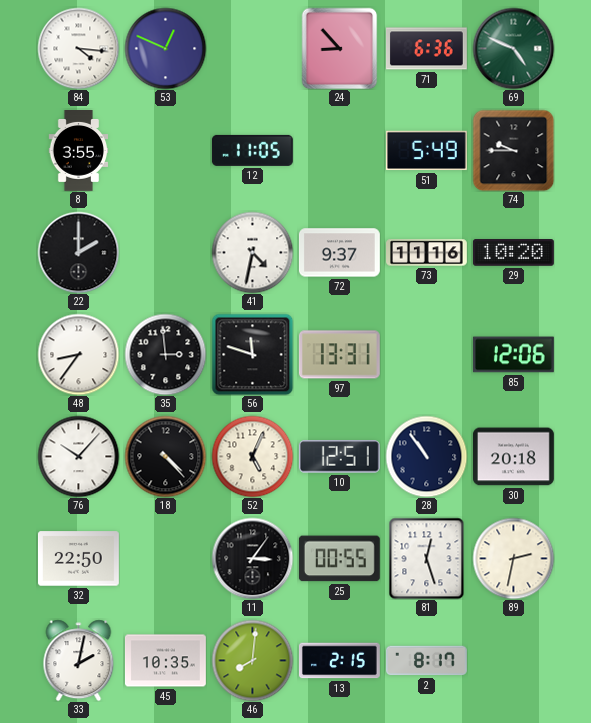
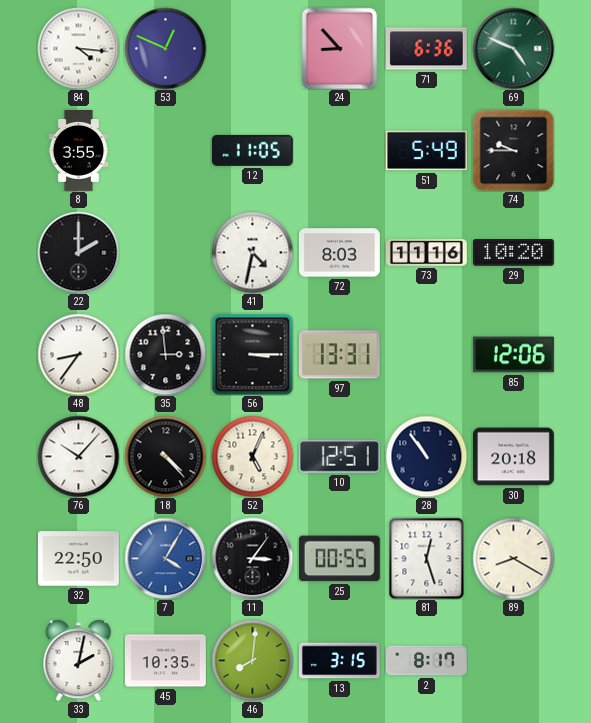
72: 9:37 -> 8:03 (339, 253)
56: 11:48 -> 3:15 (252, 354)
7: none -> 4:05 (165, 558)
89: 2:32 -> 8:20 (513, 558)
13: 2:15 -> 3:15 (339, 661)
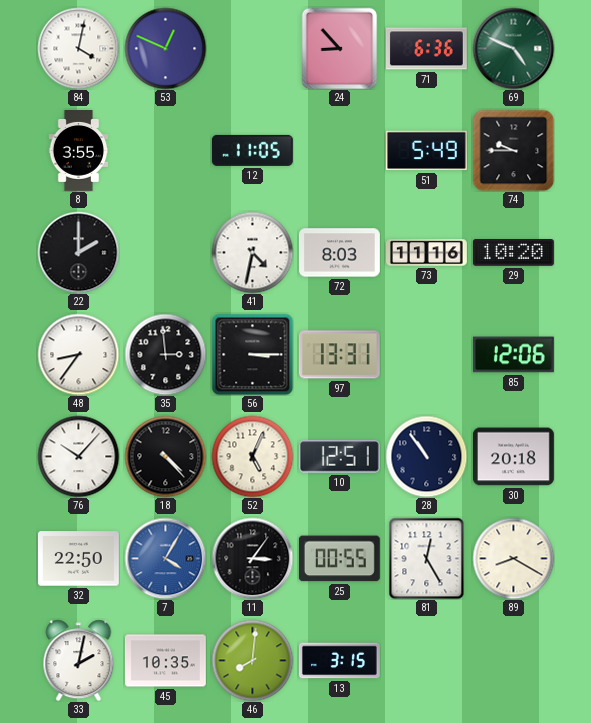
84: 4:16 -> 4:02 (78, 48)
81: 12:27 -> 12:25 (427, 558)
2: 8:17 -> none (426, 661)
